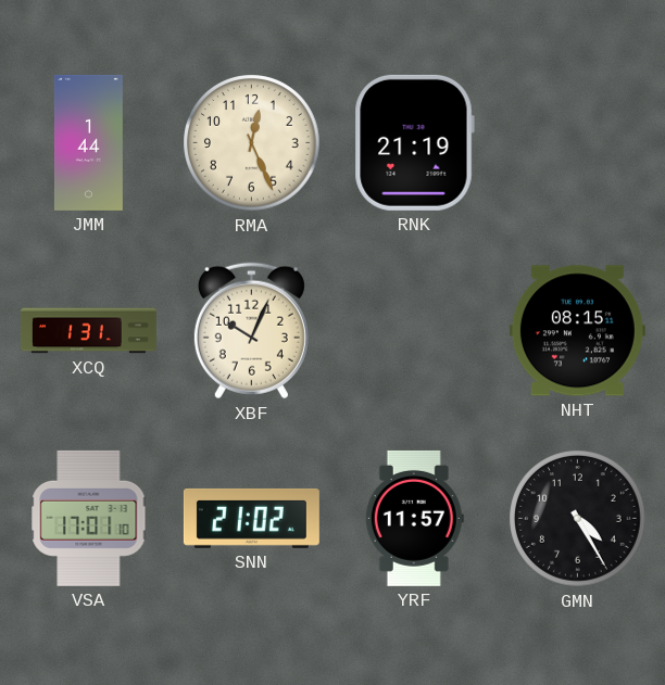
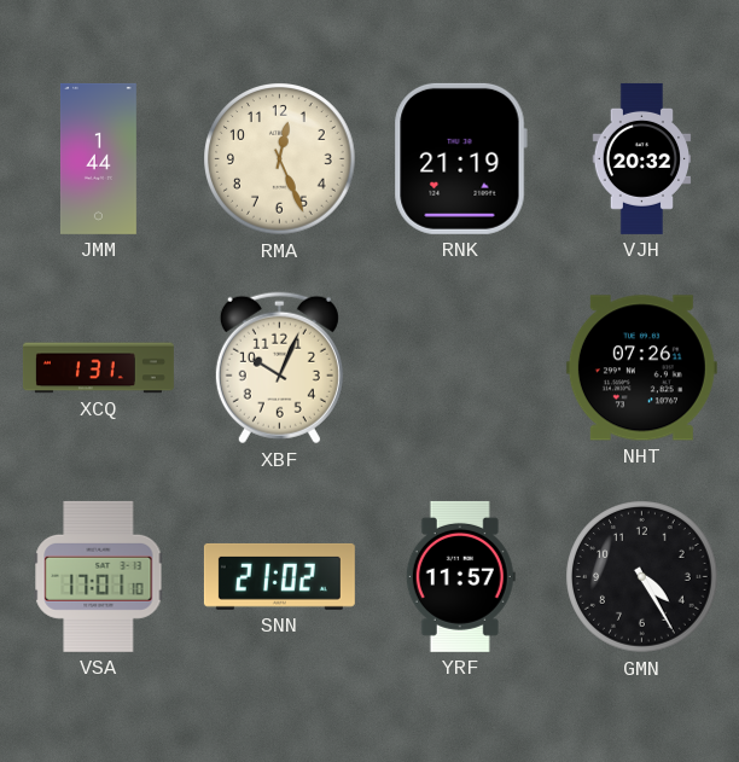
VJH: none -> 20:32 (642, 158)
NHT: 08:15 -> 07:26 (641, 368)
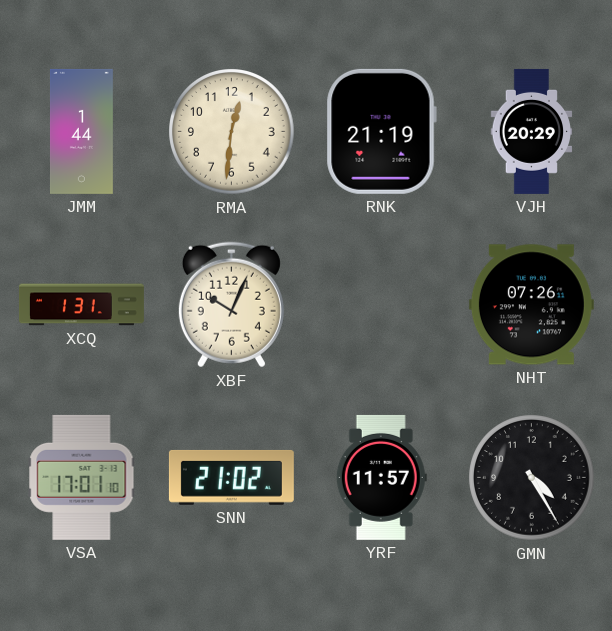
RMA: 12:26 -> 12:31 (232, 132)
VJH: 20:32 -> 20:29 (532, 131)
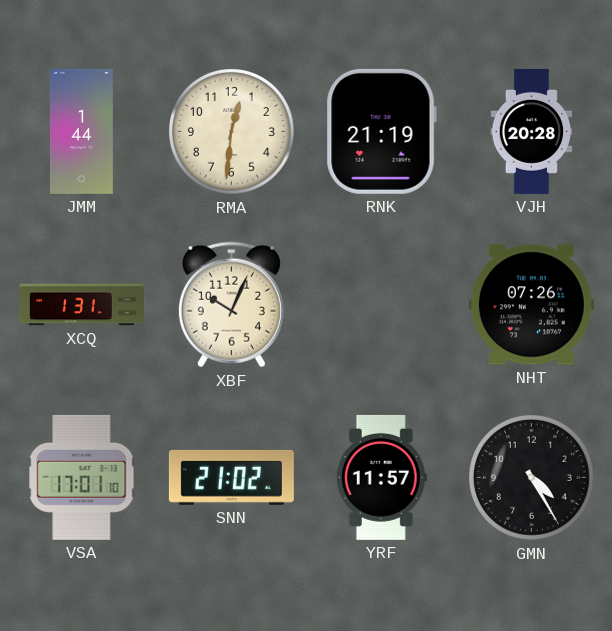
VJH: 20:29 -> 20:28 (532, 131)
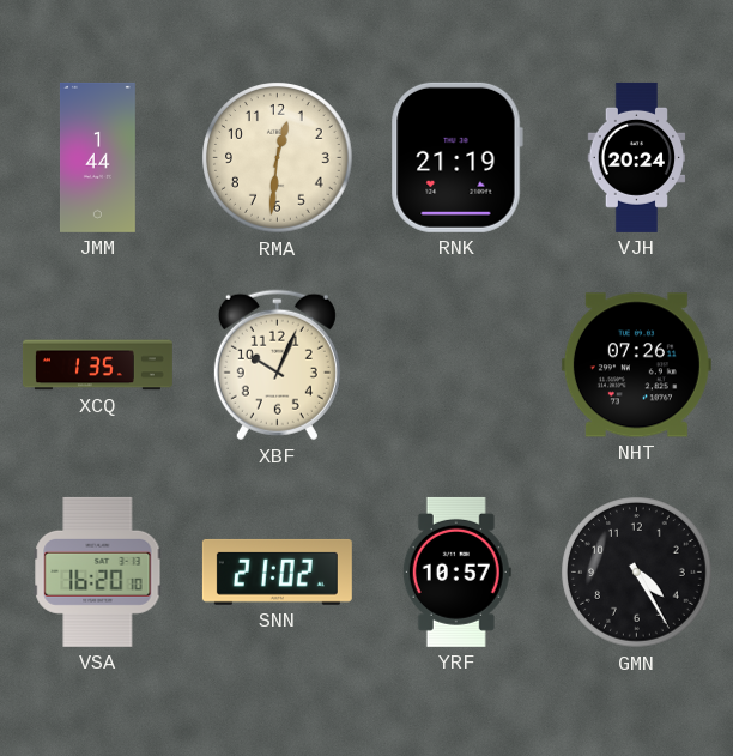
VJH: 20:28 -> 20:24 (637, 157)
XCQ: 1:31 -> 1:35 (97, 365)
VSA: 17:01 -> 16:20 (98, 571)
YRF: 11:57 -> 10:57 (456, 571)
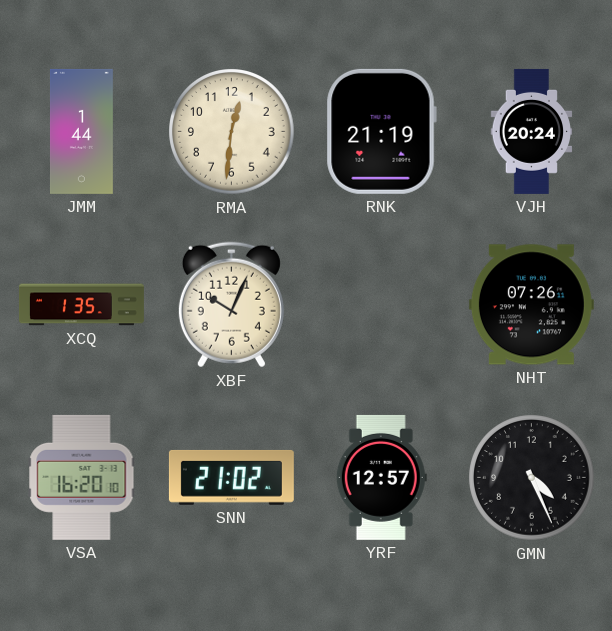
YRF: 10:57 -> 12:57 (381, 477)
GMN: 4:25 -> 4:26 (532, 478)
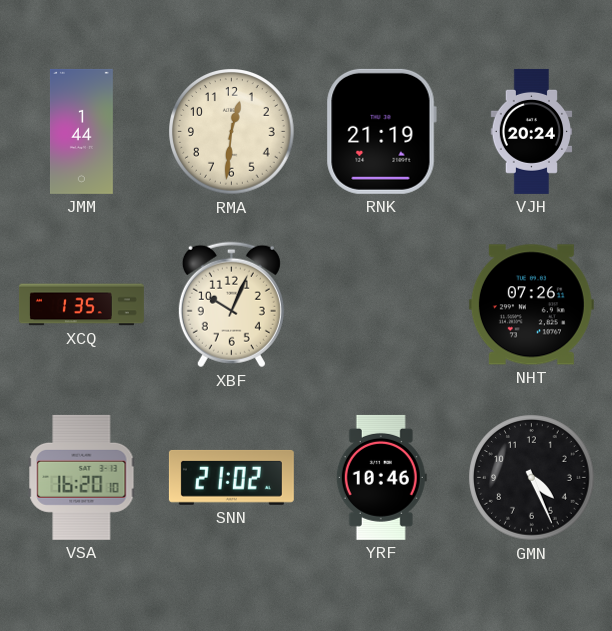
YRF: 12:57 -> 10:46 (381, 477)
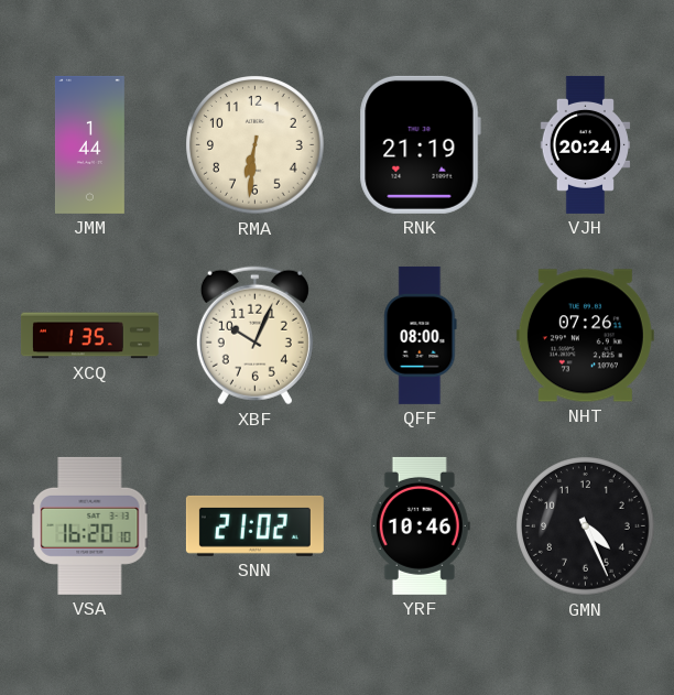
RMA: 12:31 -> 6:31 (256, 145)
QFF: none -> 08:00 (421, 335)
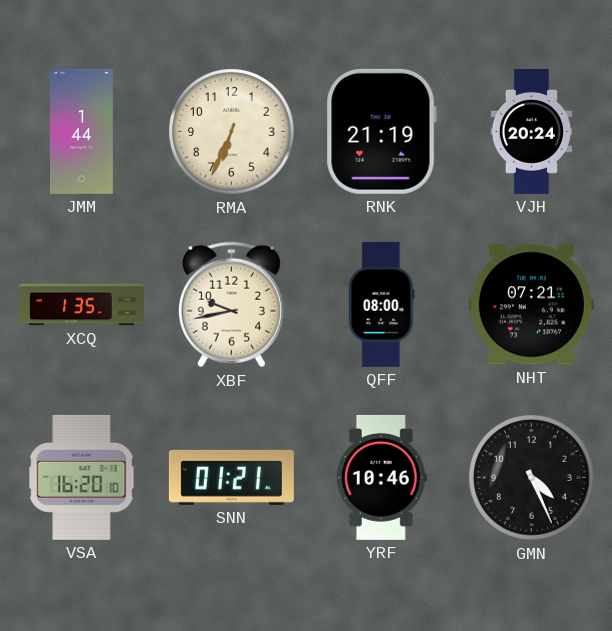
RMA: 6:31 -> 6:34 (232, 132)
XBF: 10:04 -> 9:43 (231, 305)
NHT: 07:26 -> 07:21 (531, 305)
SNN: 21:02 -> 01:21 (231, 477)
